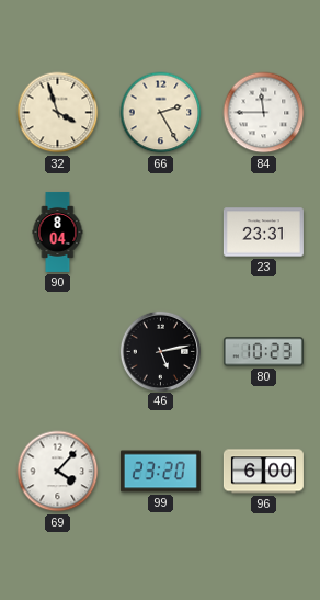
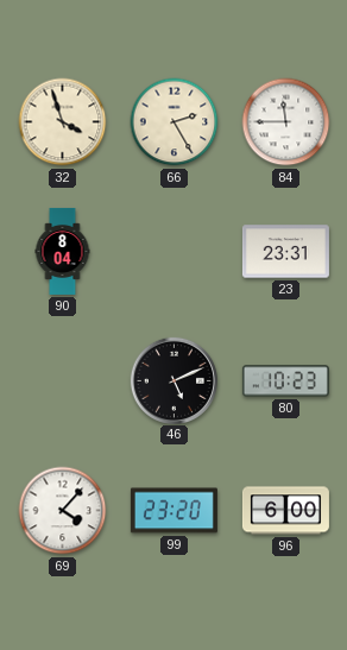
46: 5:13 -> 5:11 (173, 380)
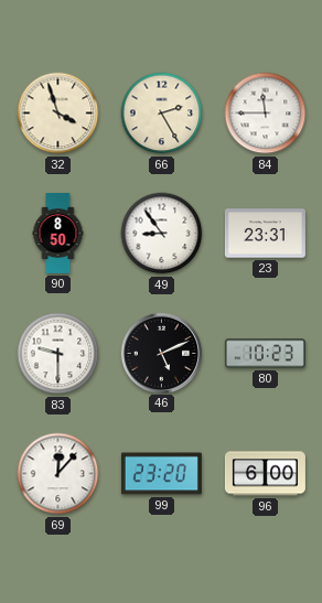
90: 8:04 -> 8:50 (58, 233)
49: none -> 8:54 (162, 234)
83: none -> 9:30 (58, 354)
69: 4:07 -> 12:07 (58, 474)
